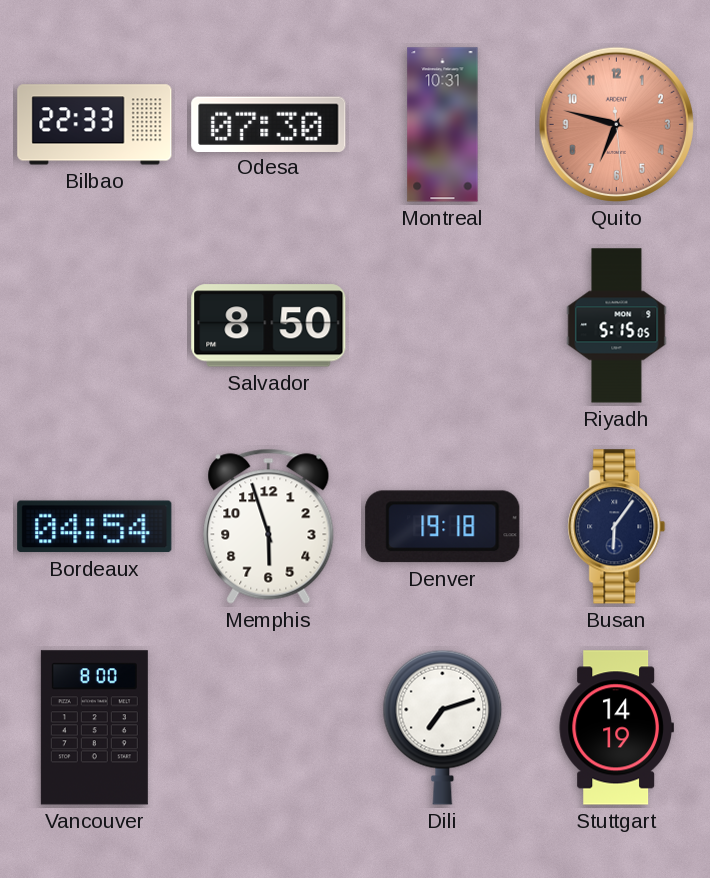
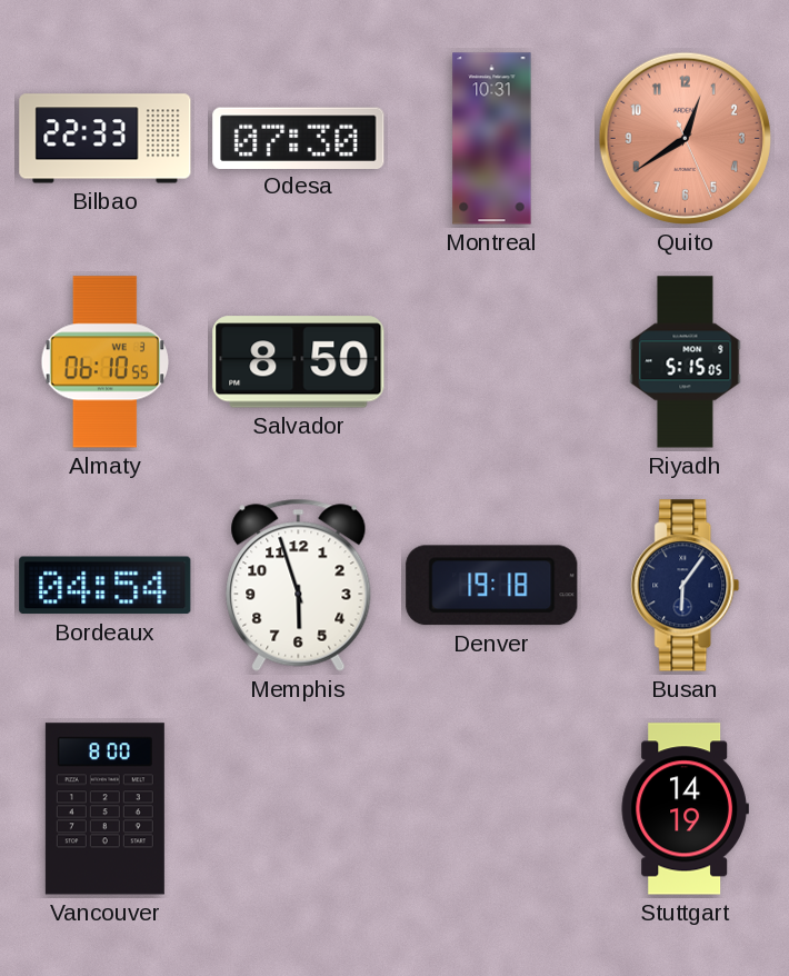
Quito: 6:47 -> 12:39 (685, 138)
Almaty: none -> 06:10 (106, 362)
Dili: 7:12 -> none (443, 727)
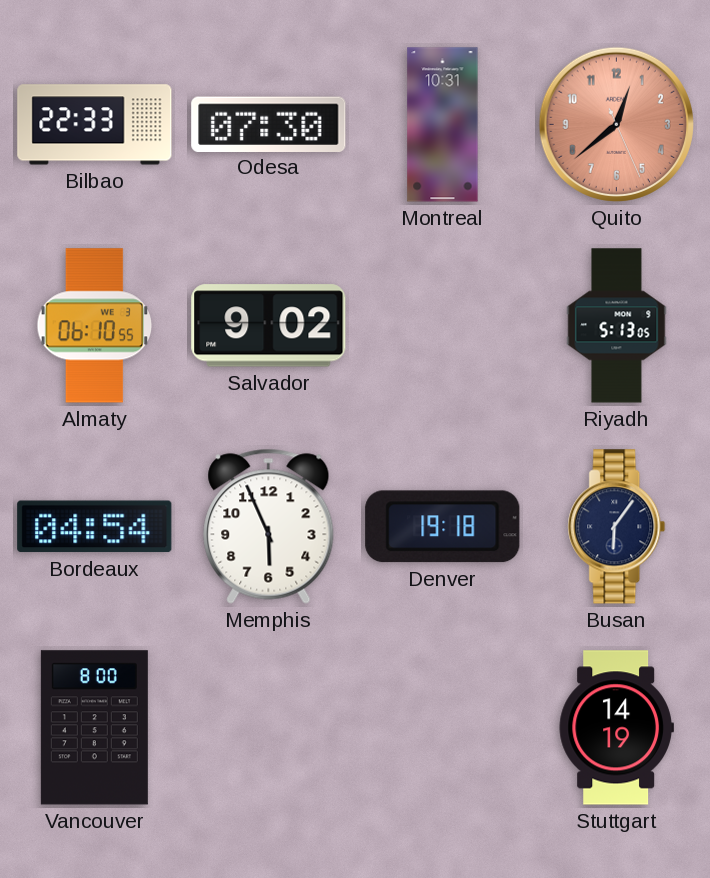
Quito: 12:39 -> 12:38 (616, 124)
Salvador: 8:50 -> 9:02 (269, 326)
Riyadh: 5:15 -> 5:13 (617, 326)
Memphis: 5:57 -> 5:56 (269, 526)
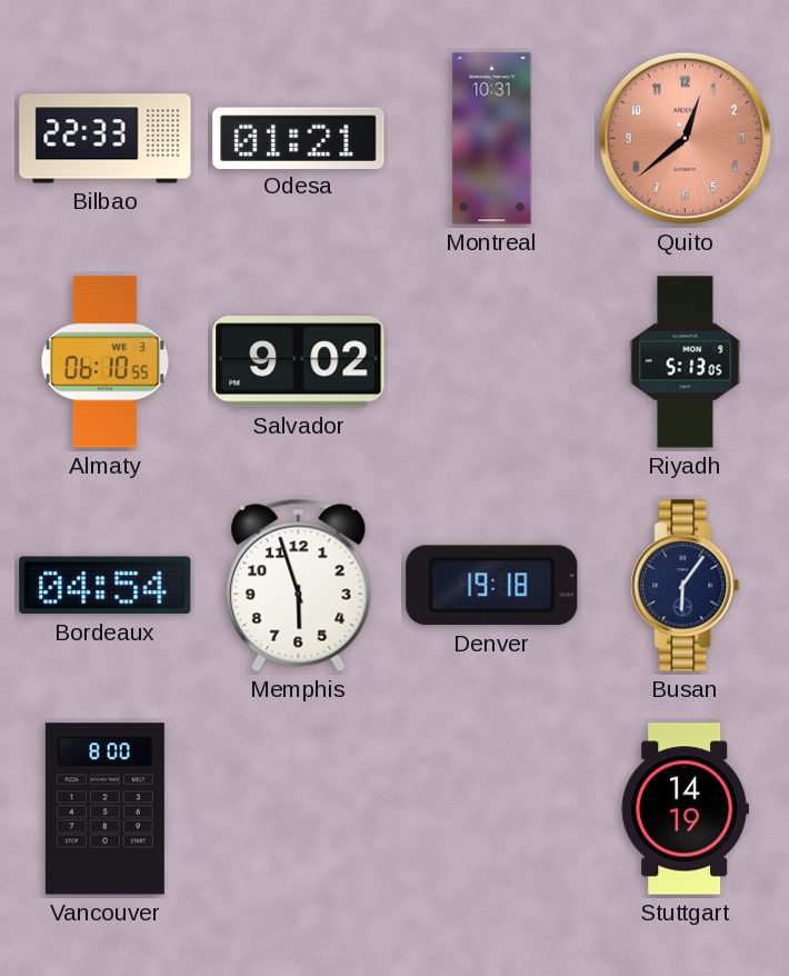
Odesa: 07:30 -> 01:21 (299, 138)
Memphis: 5:56 -> 5:57 (299, 585)
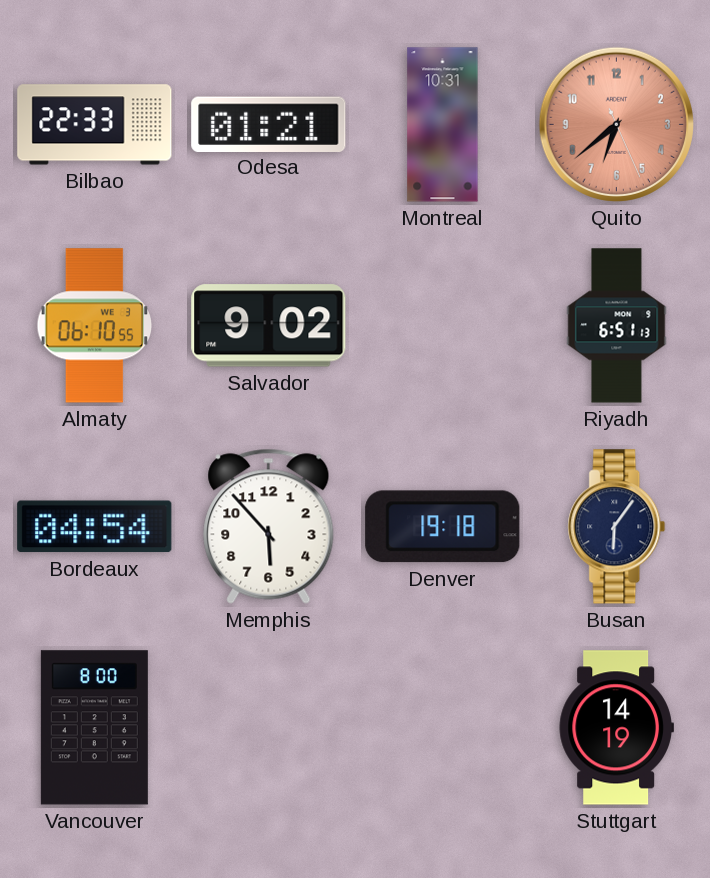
Quito: 12:38 -> 6:38 (616, 124)
Riyadh: 5:13 -> 6:51 (617, 326)
Memphis: 5:57 -> 5:53 (269, 526)
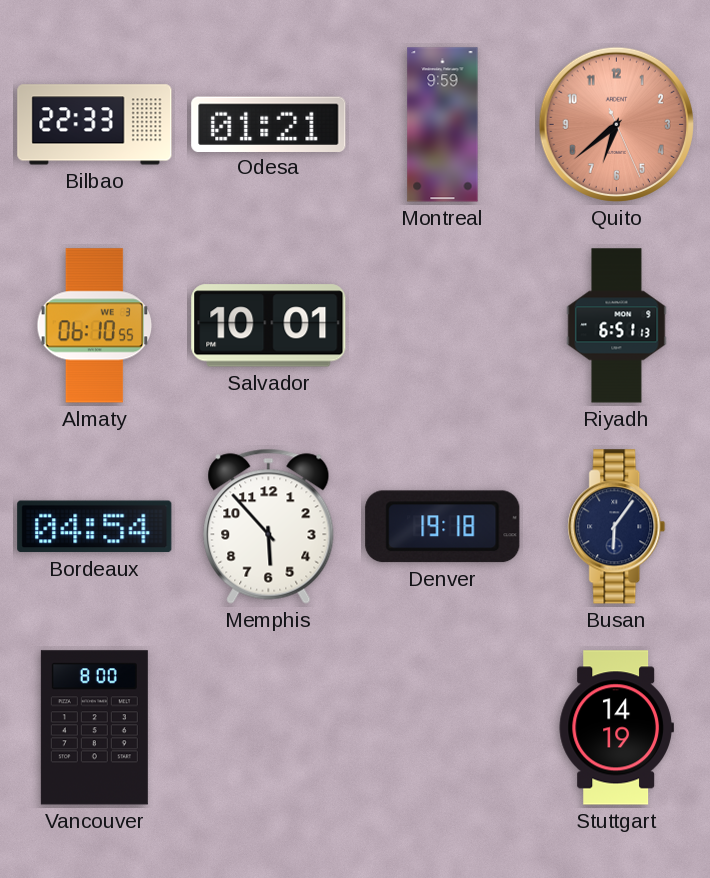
Montreal: 10:31 -> 9:59 (443, 125)
Salvador: 9:02 -> 10:01 (269, 326)
